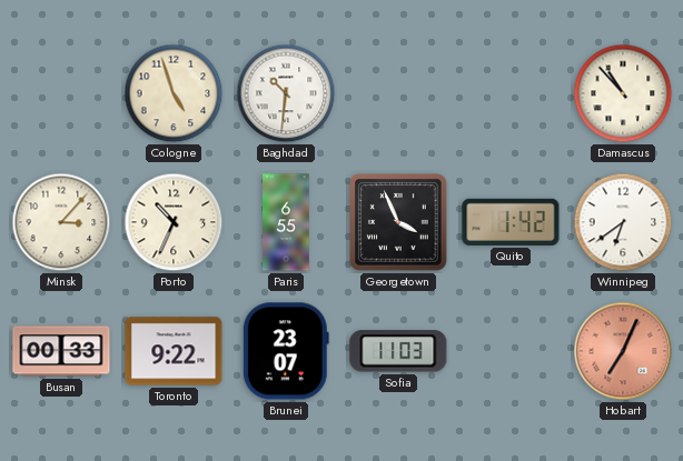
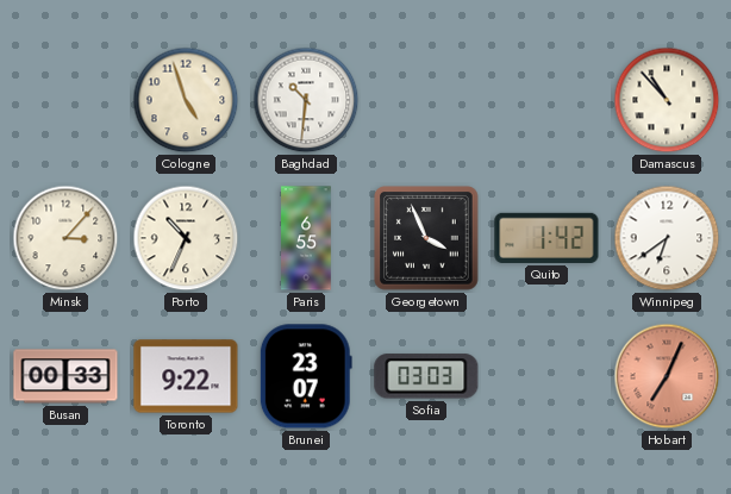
Sofia: 11:03 -> 03:03 (426, 376)
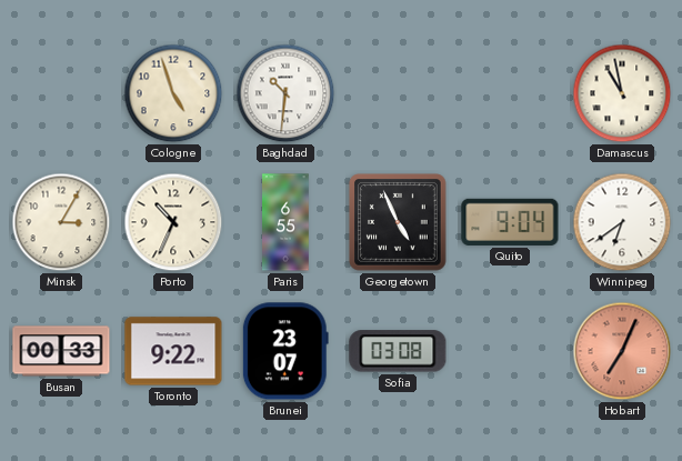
Damascus: 10:53 -> 10:58 (622, 93)
Minsk: 3:07 -> 3:05 (61, 222)
Georgetown: 3:56 -> 4:56 (398, 222)
Quito: 1:42 -> 9:04 (510, 222)
Sofia: 03:03 -> 03:08 (398, 351)
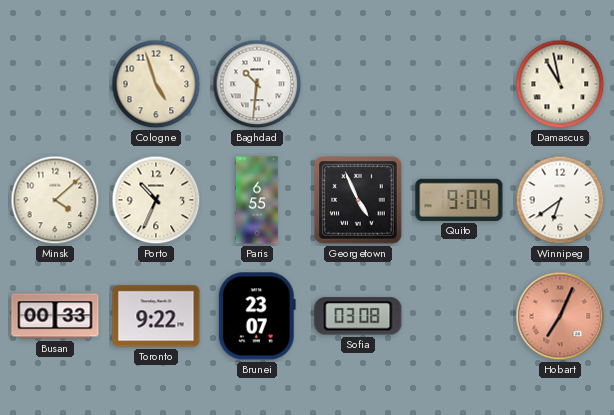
Minsk: 3:05 -> 4:08 (55, 200)
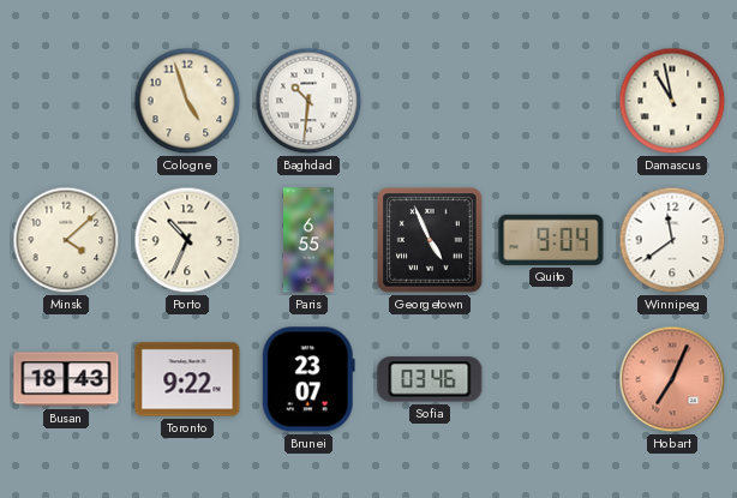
Winnipeg: 6:39 -> 11:39 (672, 240)
Busan: 00:33 -> 18:43 (66, 379)
Sofia: 03:08 -> 03:46 (430, 379)
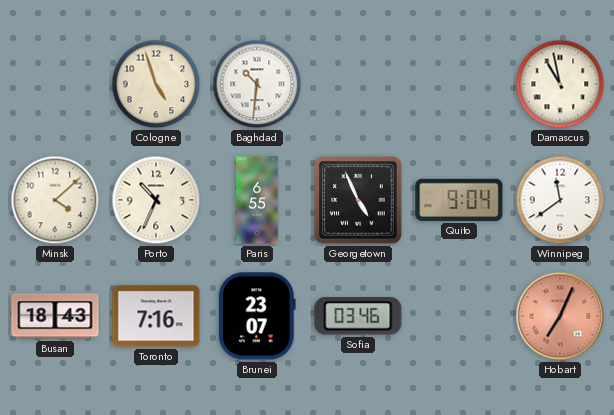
Toronto: 9:22 -> 7:16 (156, 316)
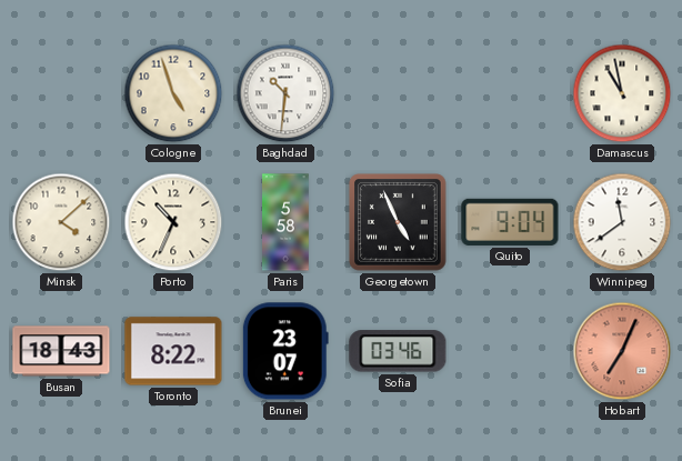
Paris: 6:55 -> 5:58 (285, 222)
Toronto: 7:16 -> 8:22 (173, 351)
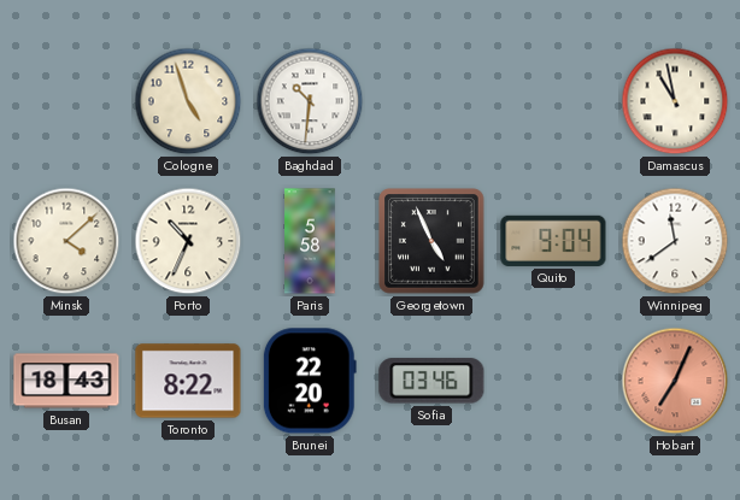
Brunei: 23:07 -> 22:20 (310, 381)
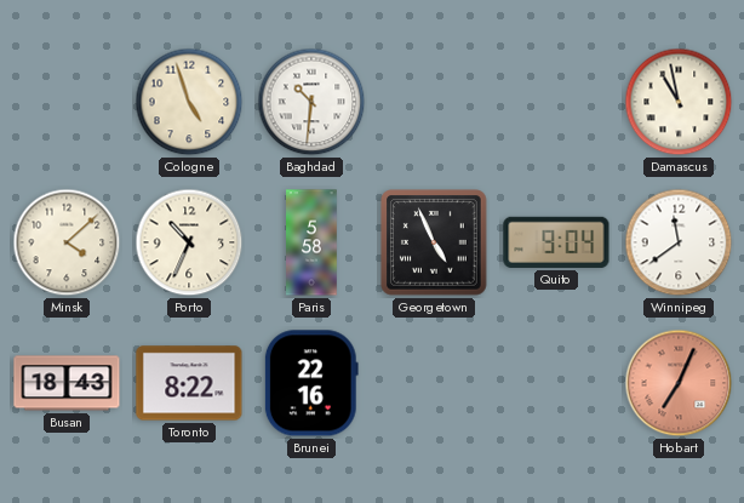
Brunei: 22:20 -> 22:16 (311, 383)
Sofia: 03:46 -> none (431, 381)
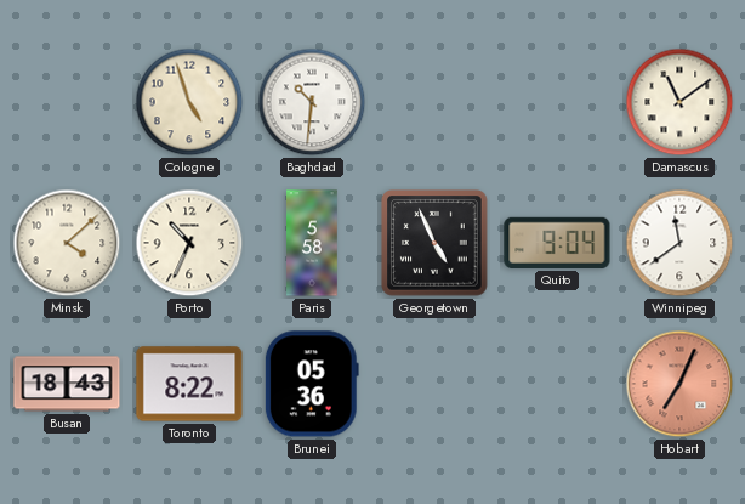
Damascus: 10:58 -> 11:09 (679, 102)
Brunei: 22:16 -> 05:36 (312, 384)
